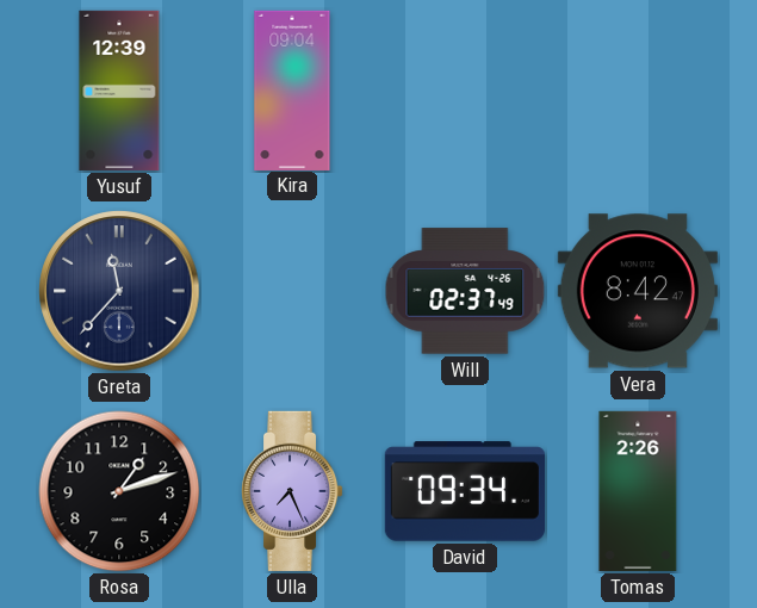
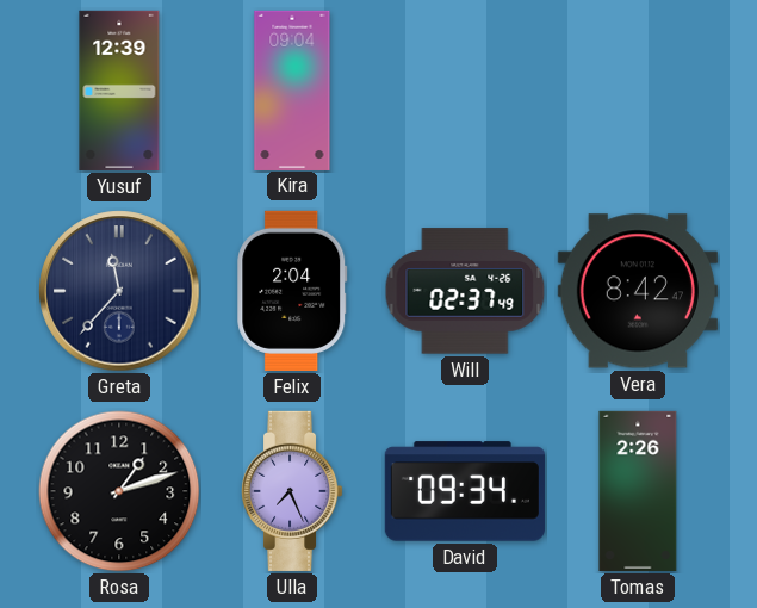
Felix: none -> 2:04 (292, 291)
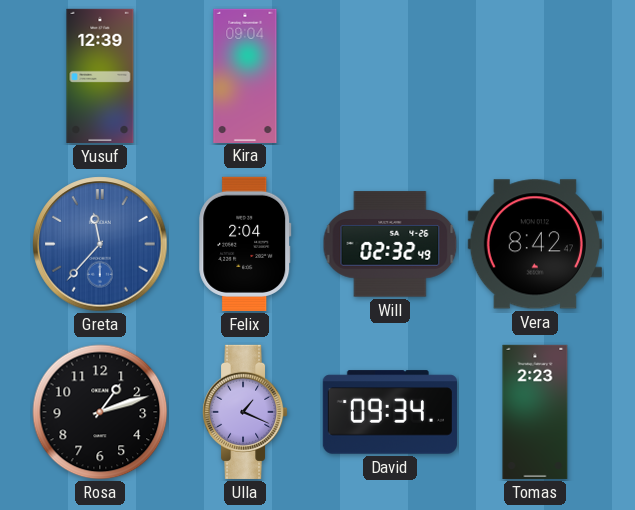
Greta dial: navy -> blue (100, 244)
Will: 02:37 -> 02:32 (390, 244)
Ulla: 7:26 -> 1:19 (245, 412)
Tomas: 2:26 -> 2:23 (535, 412)
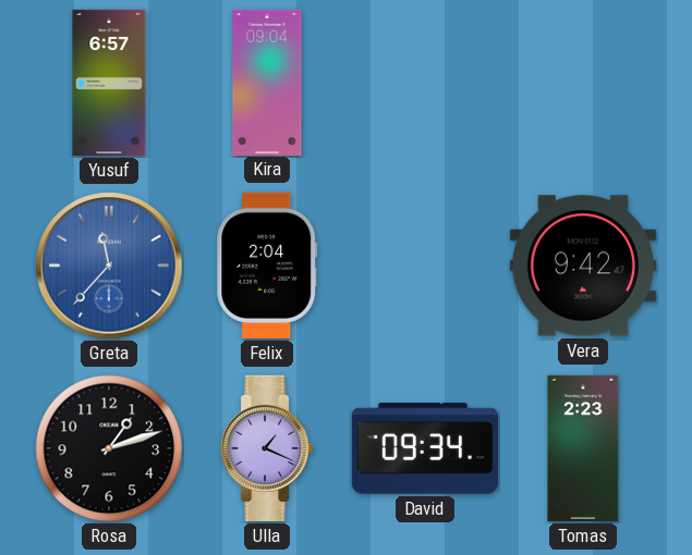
Yusuf: 12:39 -> 6:57 (109, 83)
Will: 02:32 -> none (390, 244)
Vera: 8:42 -> 9:42 (583, 266)
